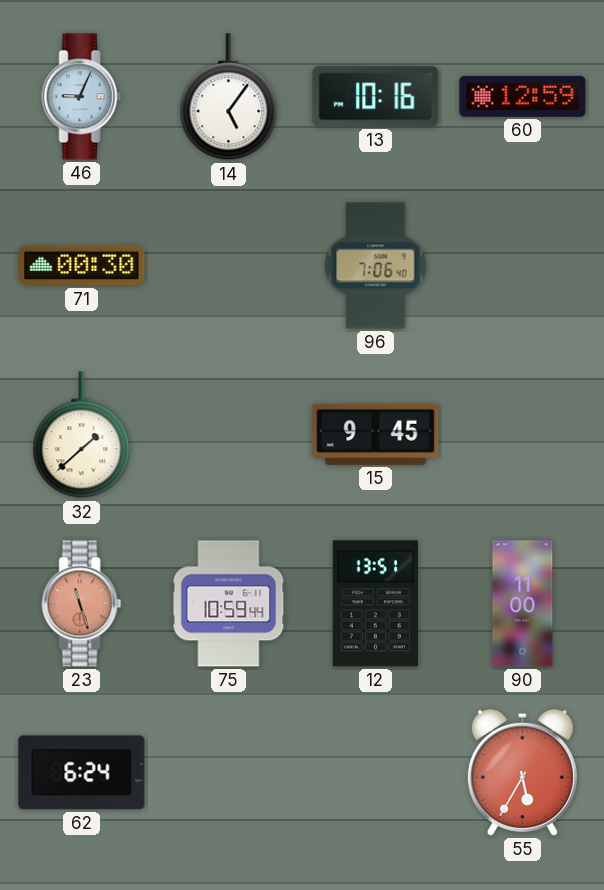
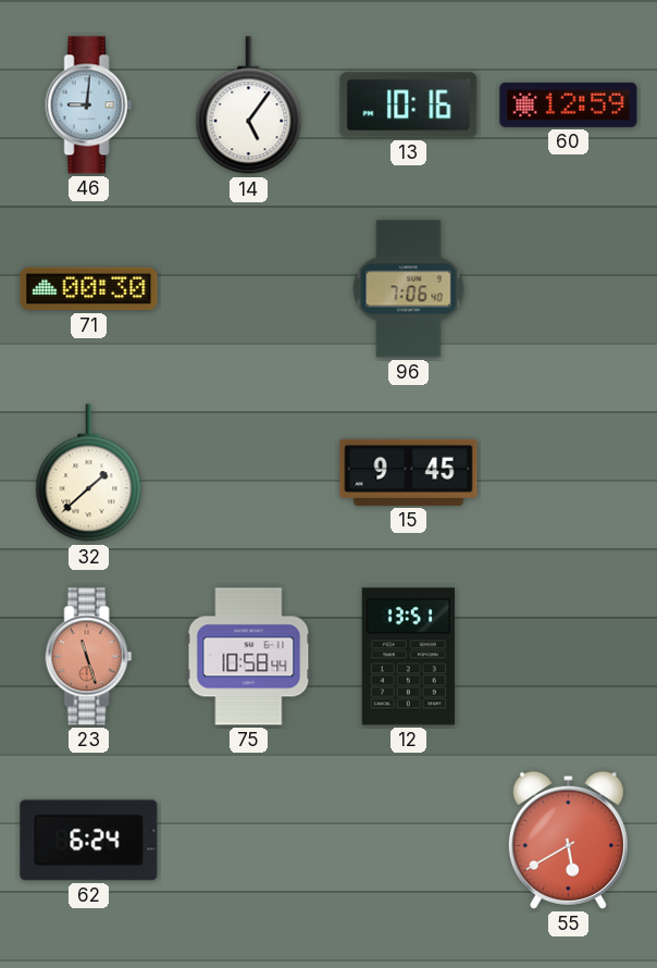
46: 9:04 -> 9:01 (89, 106)
75: 10:59 -> 10:58 (249, 657)
90: 11:00 -> none (523, 604)
55: 5:35 -> 5:40 (568, 840)
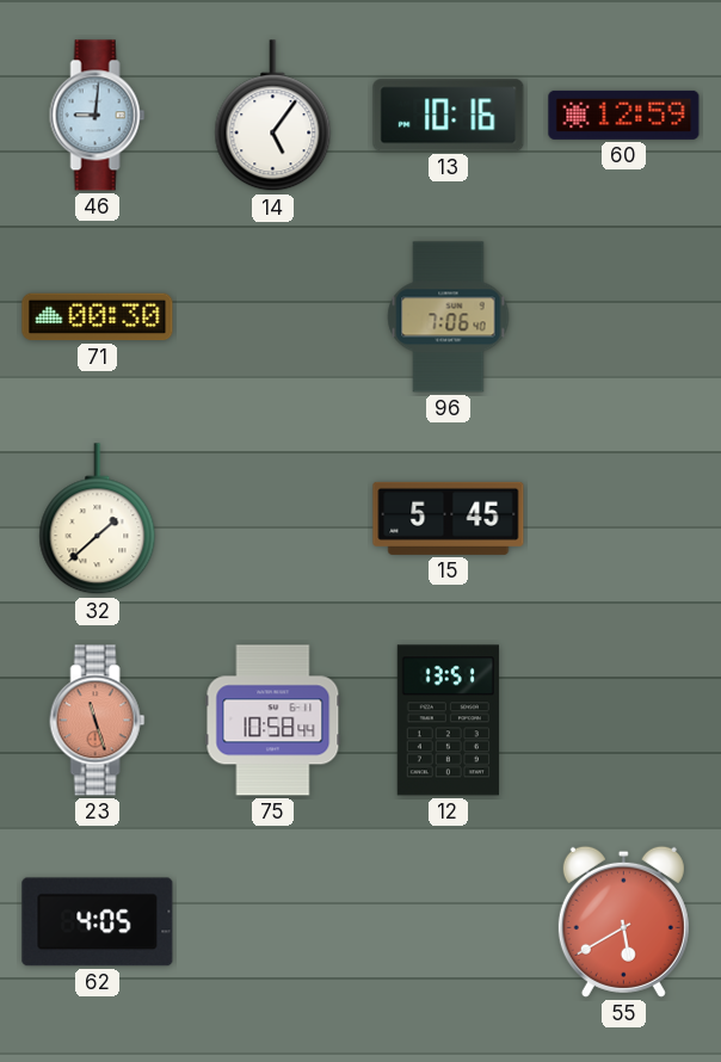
15: 9:45 -> 5:45 (449, 518)
62: 6:24 -> 4:05 (98, 922)
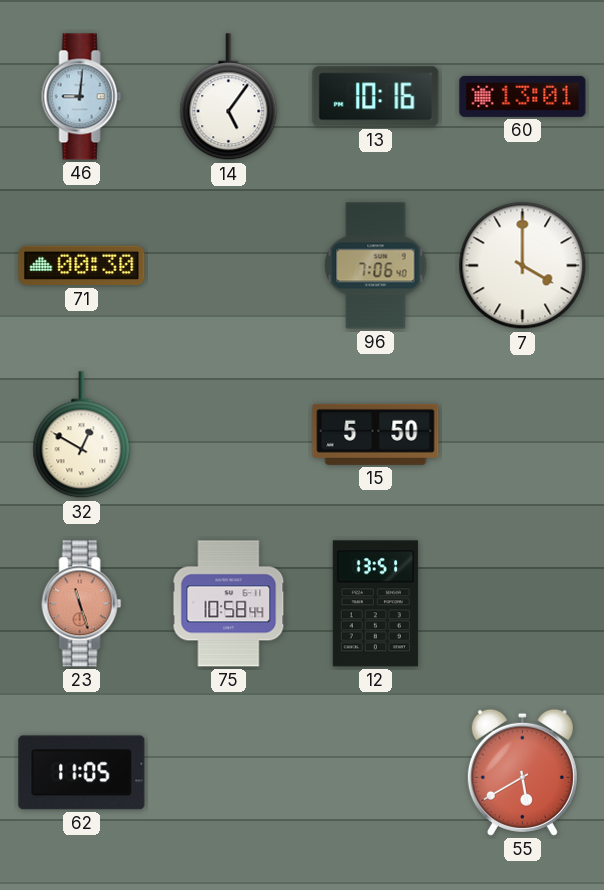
60: 12:59 -> 13:01 (523, 96)
7: none -> 4:00 (523, 266)
32: 1:38 -> 12:50 (82, 435)
15: 5:45 -> 5:50 (376, 434)
62: 4:05 -> 11:05 (82, 773)
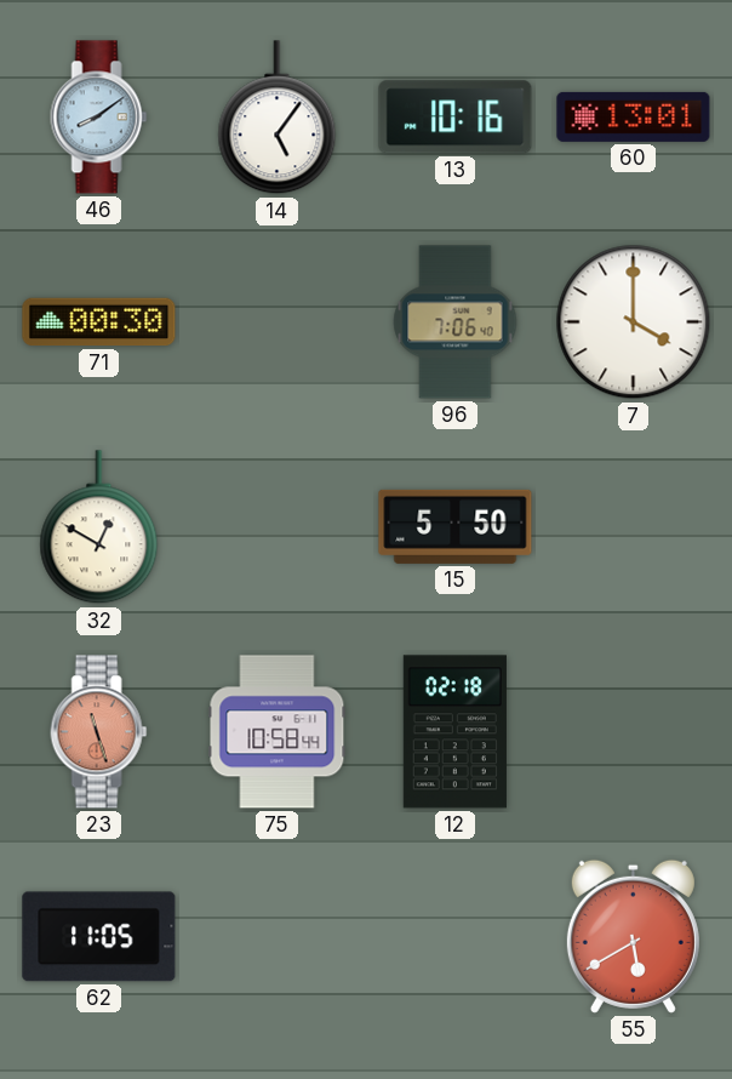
46: 9:01 -> 8:09 (99, 118)
12: 13:51 -> 02:18 (454, 732)
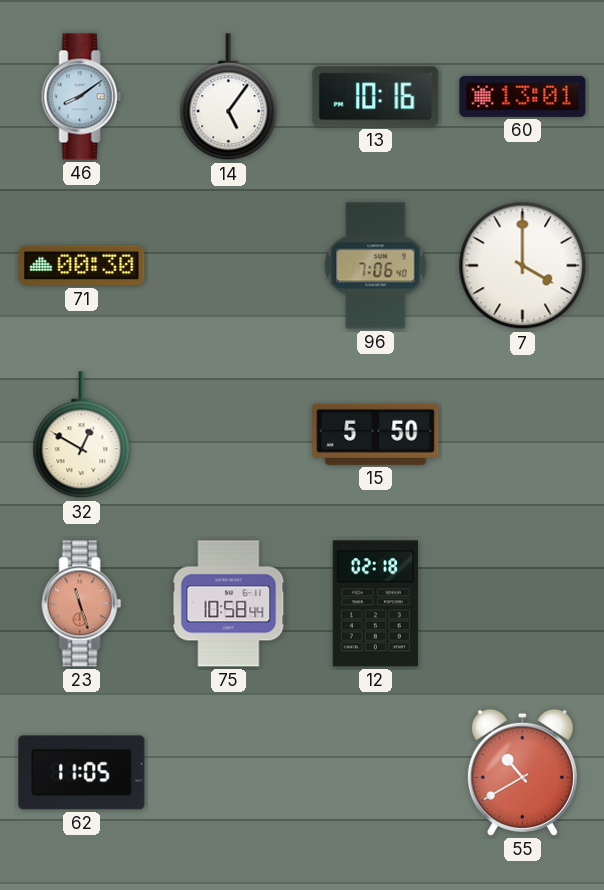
55: 5:40 -> 10:40 (522, 772)
